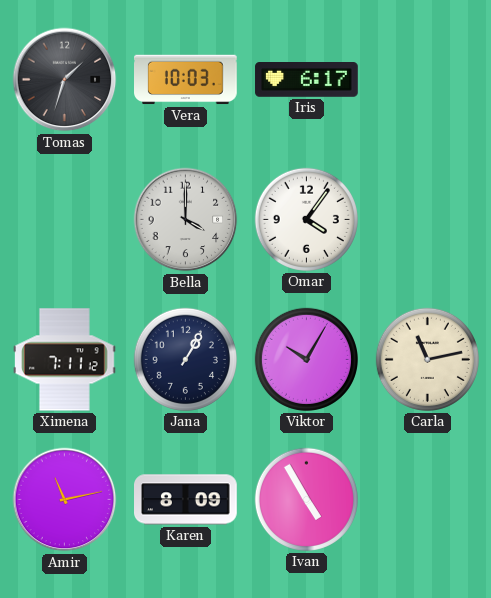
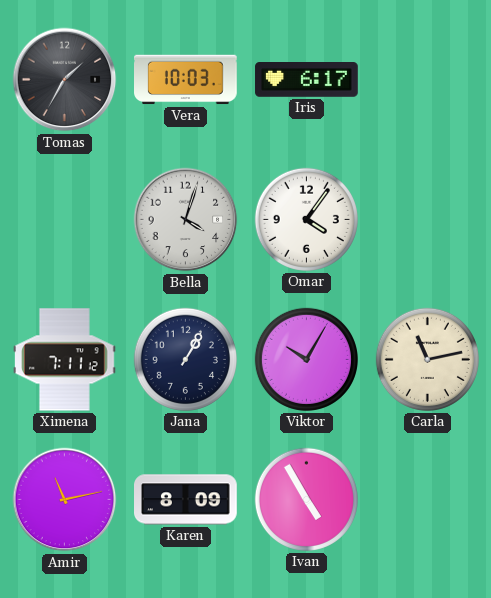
Tomas: 1:33 -> 1:35 (65, 80)
Bella: 4:00 -> 4:03 (186, 220)
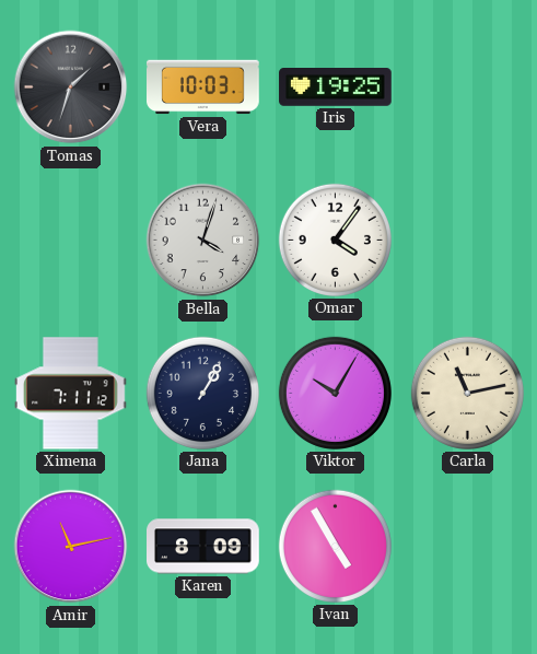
Tomas: 1:35 -> 1:33 (71, 87)
Iris: 6:17 -> 19:25 (336, 87)
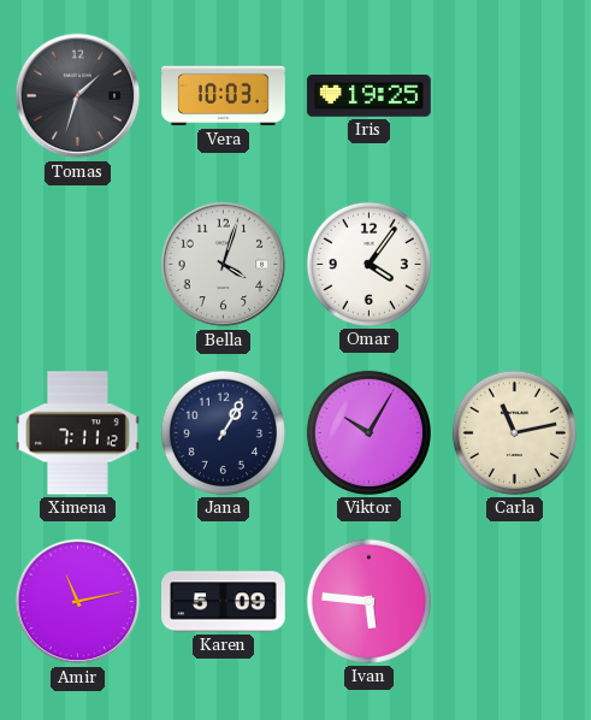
Karen: 8:09 -> 5:09 (224, 602)
Ivan: 4:55 -> 5:46 (368, 601)
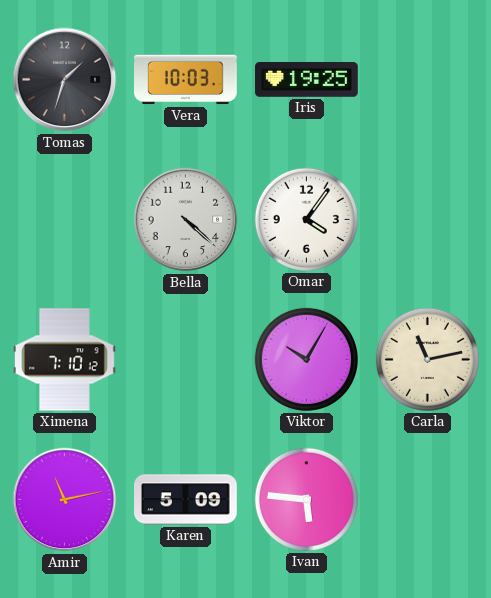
Bella: 4:03 -> 4:22 (186, 220)
Ximena: 7:11 -> 7:10 (65, 360)
Jana: 1:05 -> none (223, 432)
